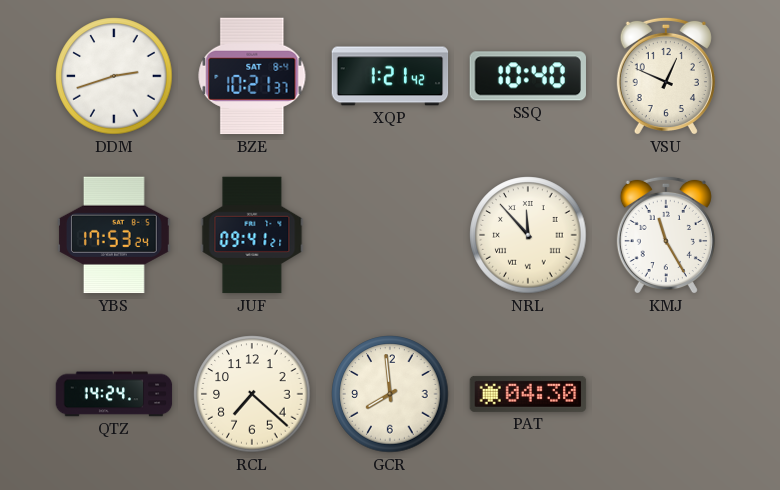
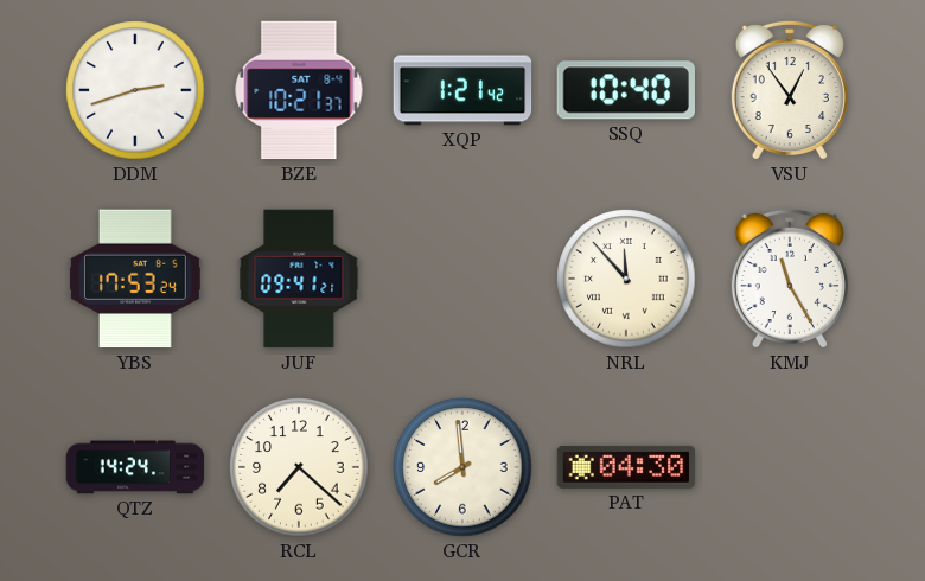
VSU: 12:49 -> 12:54 (790, 90)
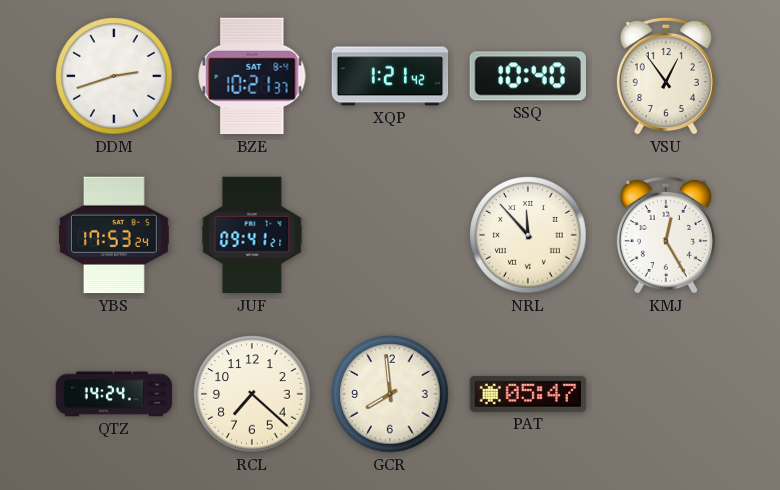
KMJ: 11:25 -> 12:25 (666, 235)
PAT: 04:30 -> 05:47 (528, 394)
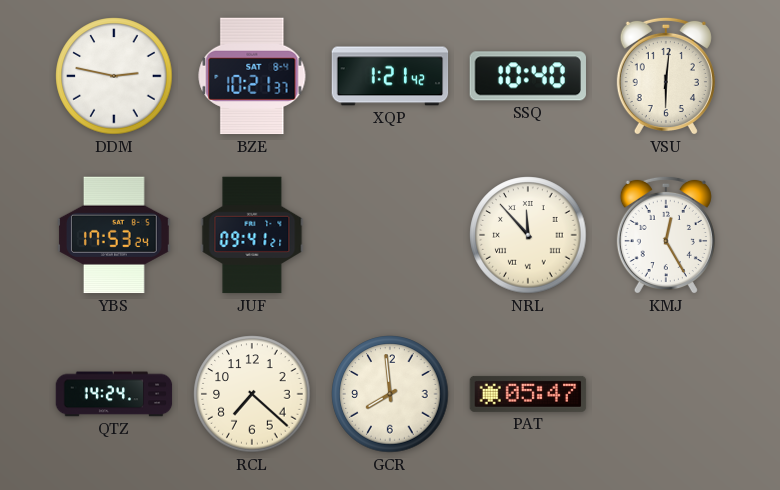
DDM: 2:42 -> 2:47 (114, 76)
VSU: 12:54 -> 6:01 (666, 76)
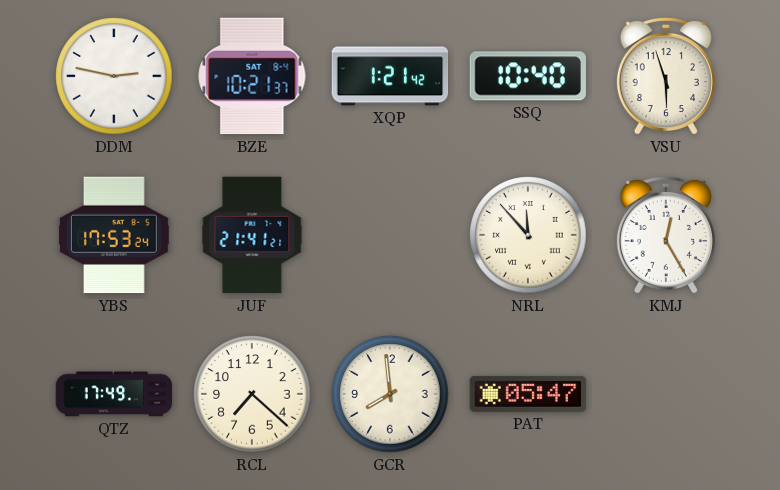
VSU: 6:01 -> 5:57 (666, 76)
JUF: 09:41 -> 21:41 (252, 235)
QTZ: 14:24 -> 17:49 (114, 394)
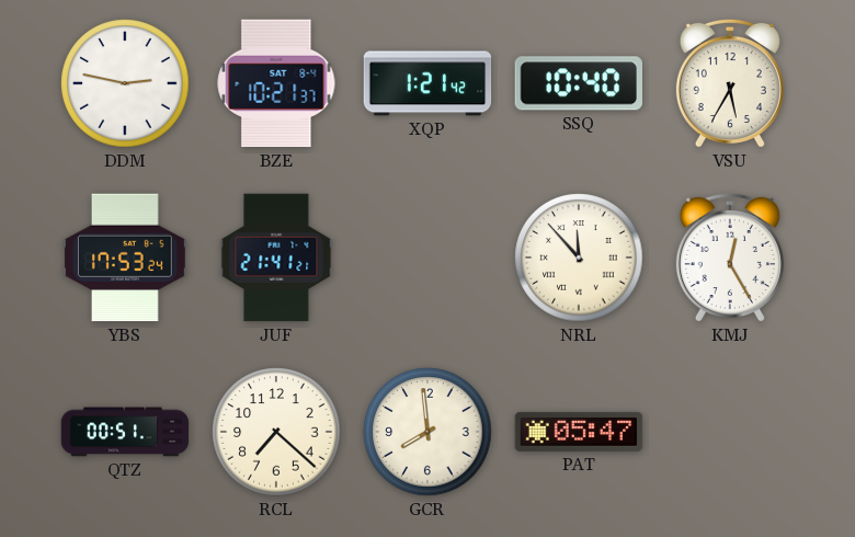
VSU: 5:57 -> 5:35 (730, 83)
QTZ: 17:49 -> 00:51 (125, 432)
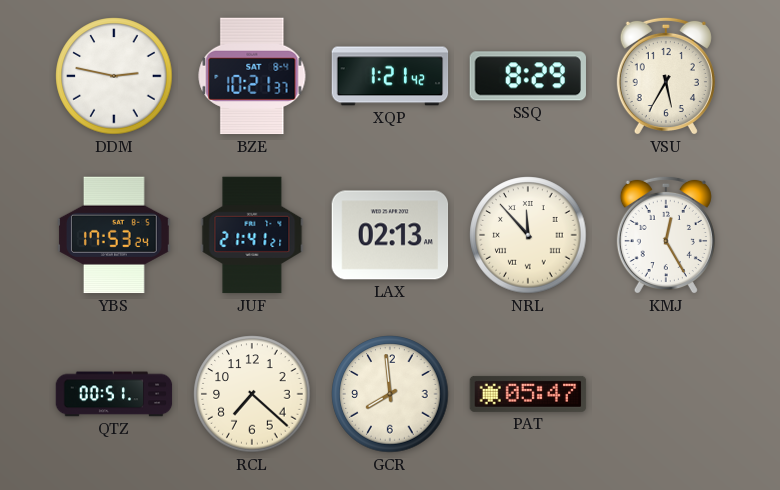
SSQ: 10:40 -> 8:29 (528, 76)
LAX: none -> 02:13 (390, 235)
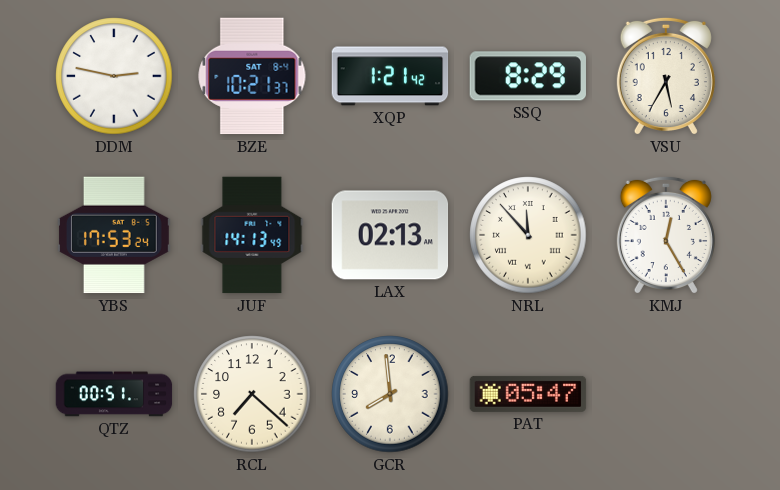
JUF: 21:41 -> 14:13 (252, 235)
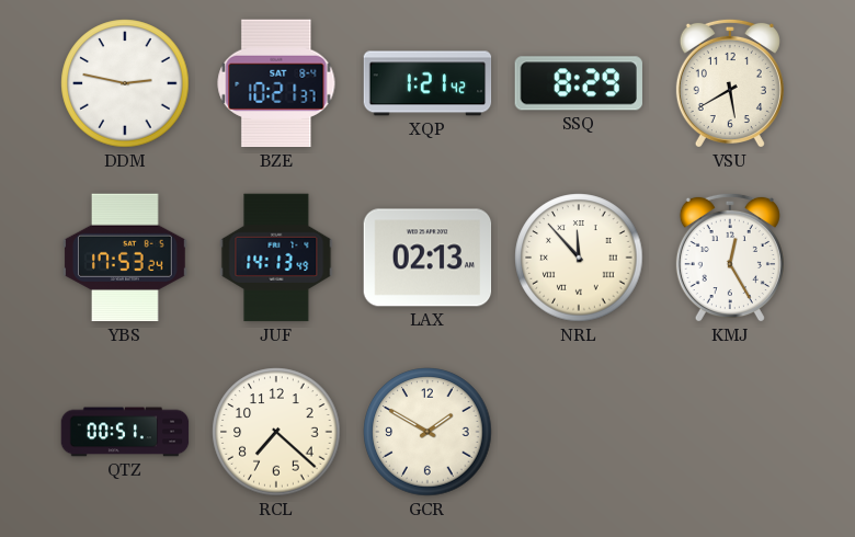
VSU: 5:35 -> 5:40 (730, 83)
GCR: 7:59 -> 1:50 (428, 432)
PAT: 05:47 -> none (528, 394)
